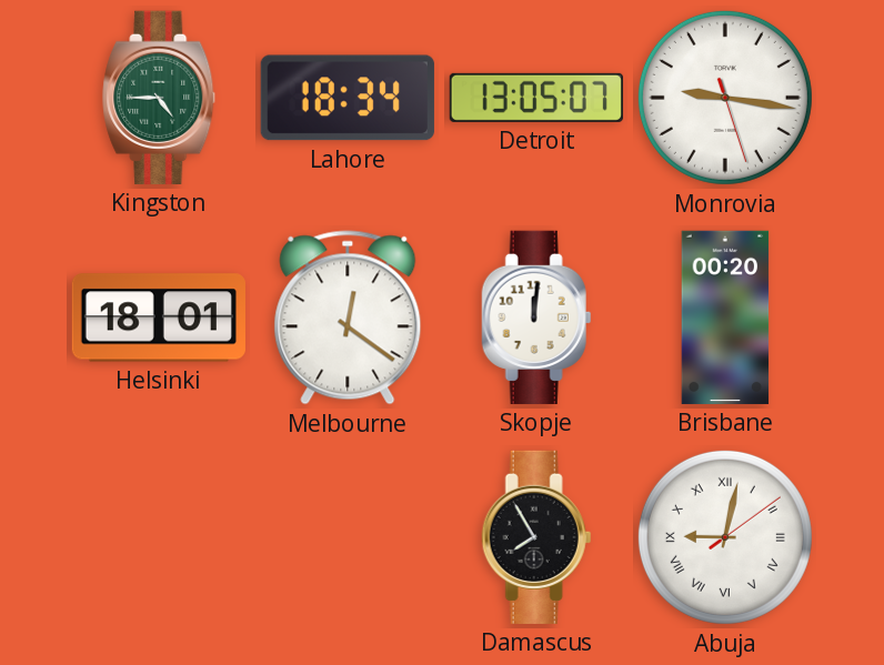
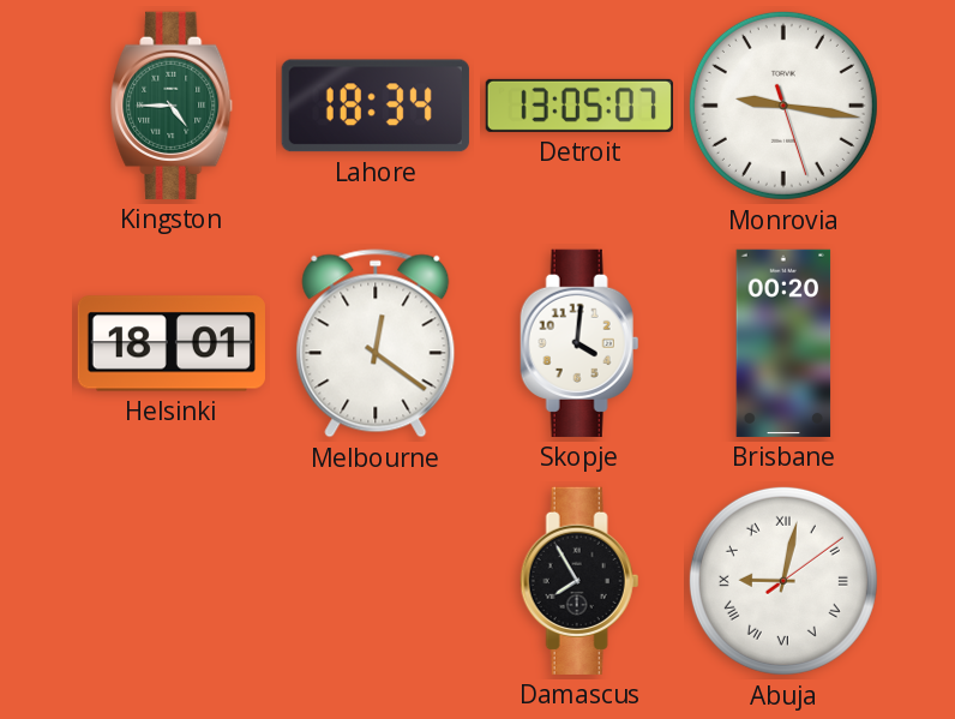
Skopje: 12:01 -> 4:01 (579, 343)
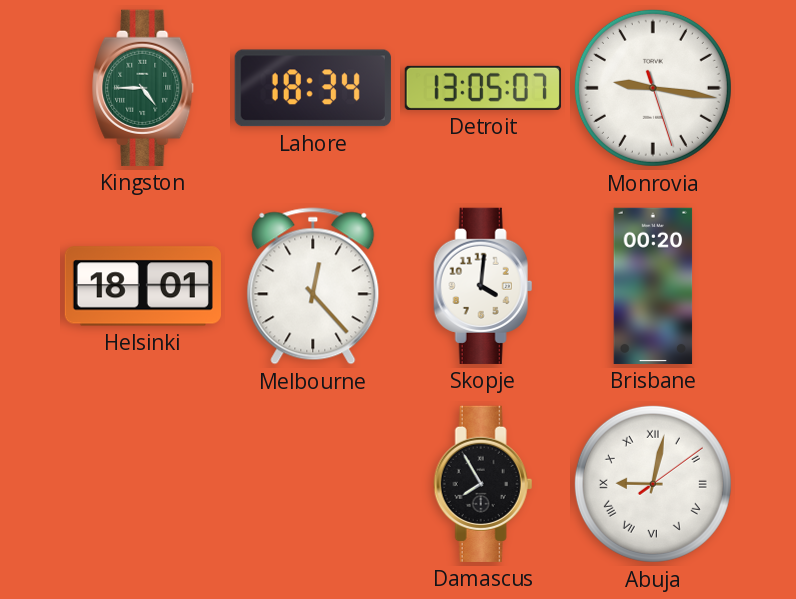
Melbourne: 12:21 -> 12:23 (313, 286)
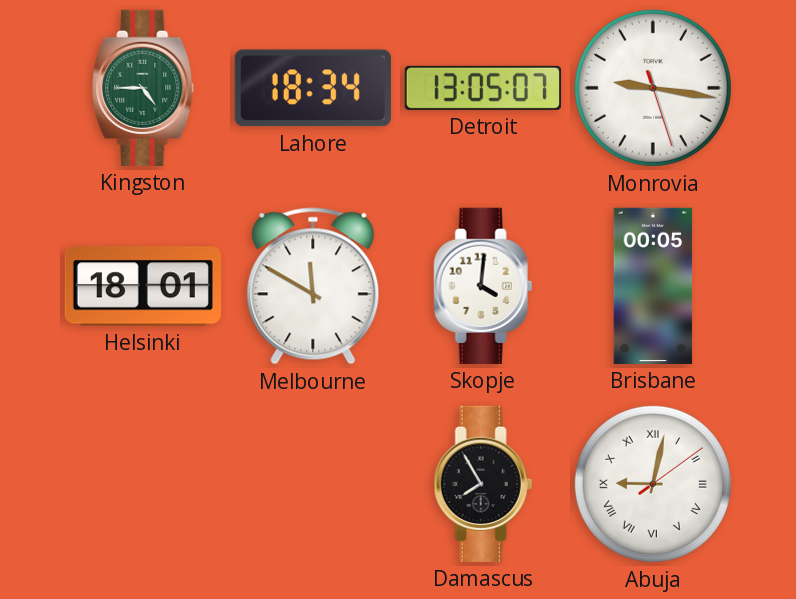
Melbourne: 12:23 -> 11:50 (313, 286)
Brisbane: 00:20 -> 00:05 (653, 286)
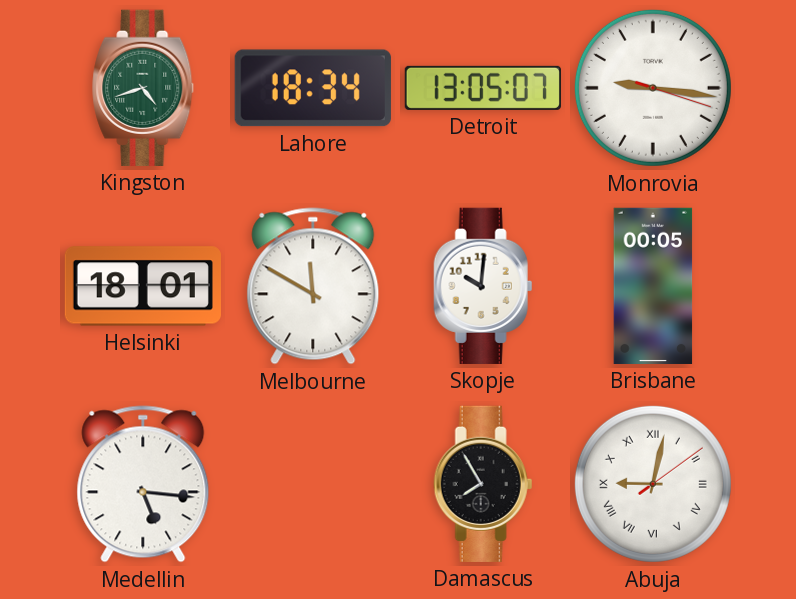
Kingston: 4:45 -> 4:42 (144, 88)
Monrovia: 9:16:27 -> 9:16:18 (653, 88)
Skopje: 4:01 -> 10:01 (483, 286)
Medellin: none -> 5:16 (143, 484)
